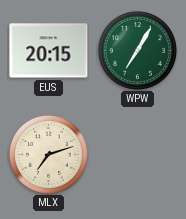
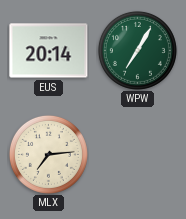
EUS: 20:15 -> 20:14 (49, 51)
MLX: 7:12 -> 7:14 (48, 154)
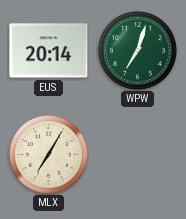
WPW: 7:05 -> 7:03 (137, 50)
MLX: 7:14 -> 7:05 (48, 154)
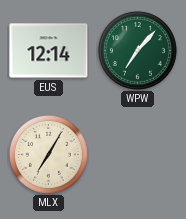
EUS: 20:14 -> 12:14 (49, 51)
WPW: 7:03 -> 7:07 (137, 50)
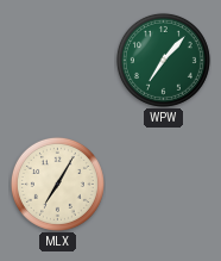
EUS: 12:14 -> none (49, 51)
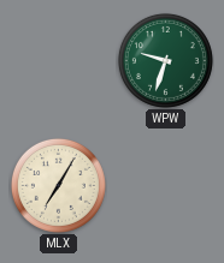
WPW: 7:07 -> 9:33 (165, 60)
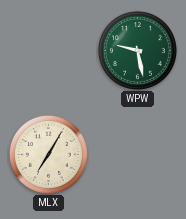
WPW: 9:33 -> 9:28 (137, 50)
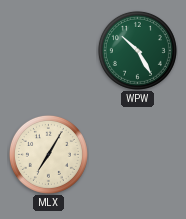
WPW: 9:28 -> 10:25 (137, 50)
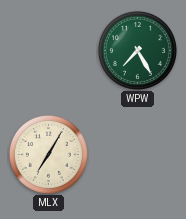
WPW: 10:25 -> 7:25 (137, 50)
